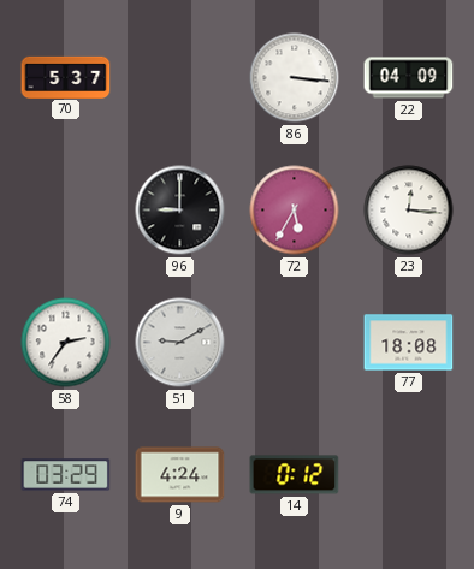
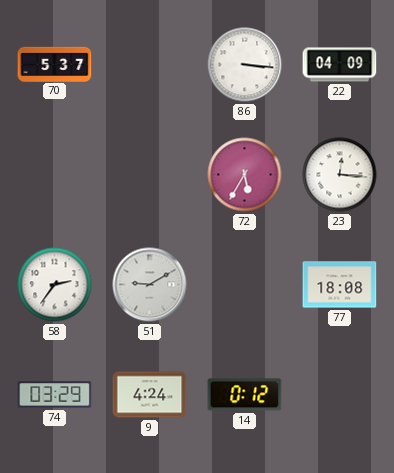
96: 9:00 -> none (180, 211)
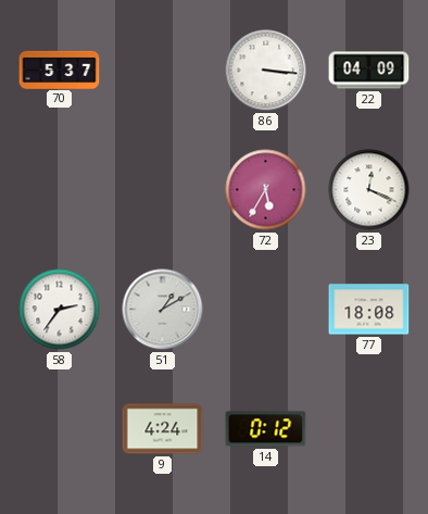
23: 12:16 -> 12:19 (369, 190)
51: 9:10 -> 1:10 (163, 310)
74: 03:29 -> none (55, 395)
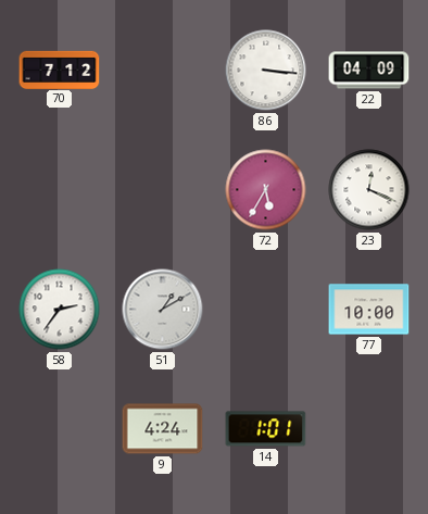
70: 5:37 -> 7:12 (60, 70)
77: 18:08 -> 10:00 (369, 310)
14: 0:12 -> 1:01 (266, 429)
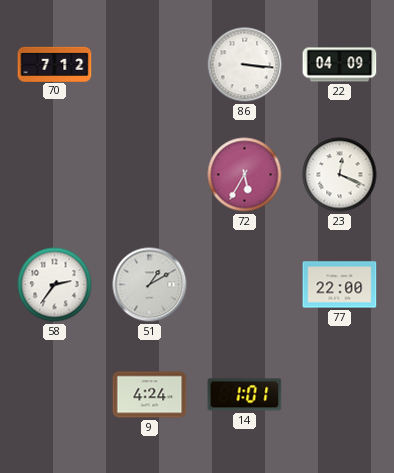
77: 10:00 -> 22:00 (340, 285)
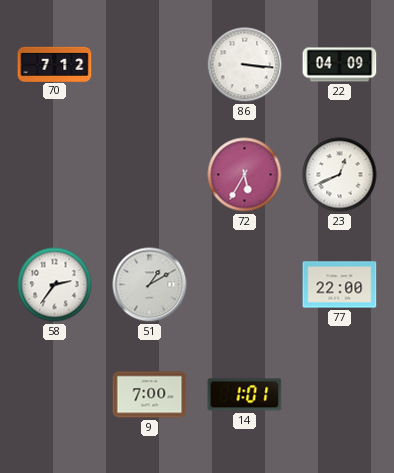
23: 12:19 -> 12:41 (340, 175)
9: 4:24 -> 7:00 (150, 395)
